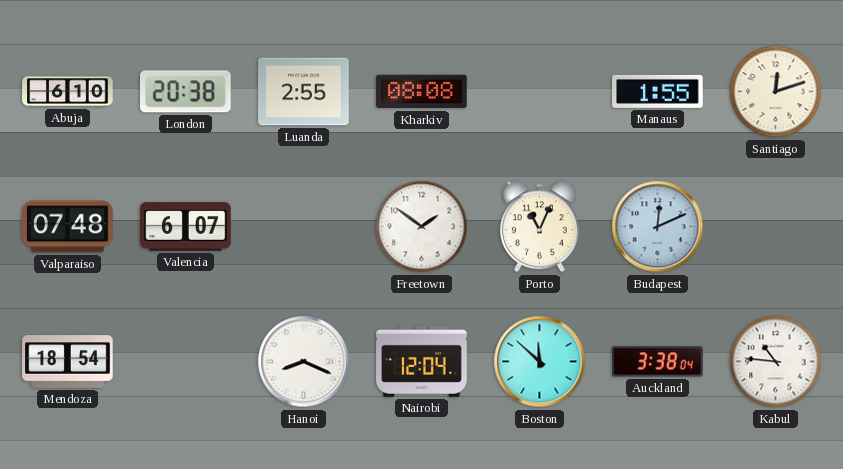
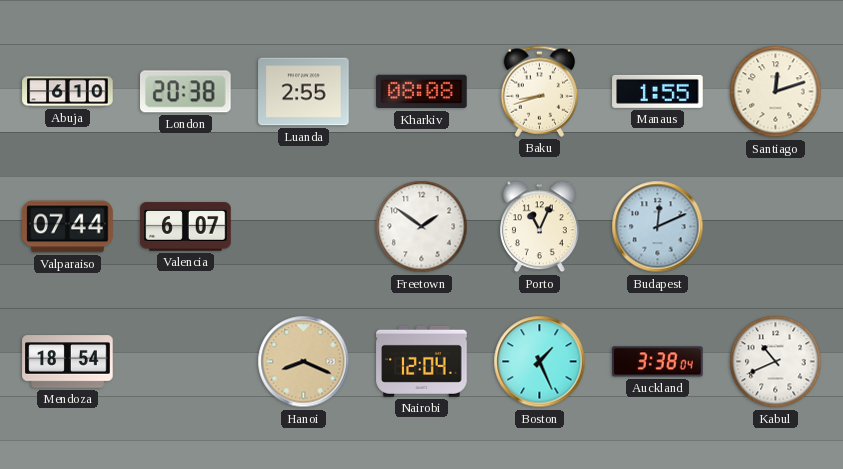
Baku: none -> 8:42 (540, 91)
Valparaiso: 07:48 -> 07:44 (68, 227)
Hanoi dial: white -> champagne (304, 362)
Boston: 11:52 -> 1:26 (540, 362)
Kabul: 10:46 -> 10:41 (776, 362)
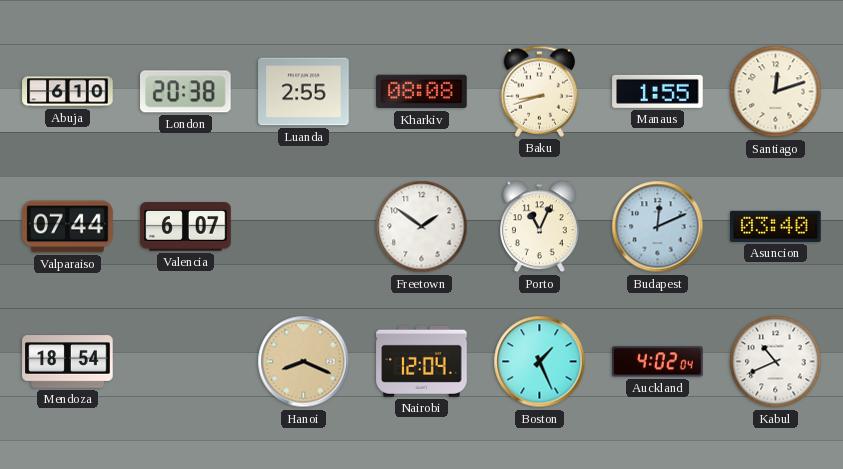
Asuncion: none -> 03:40 (776, 226)
Auckland: 3:38 -> 4:02 (658, 362)
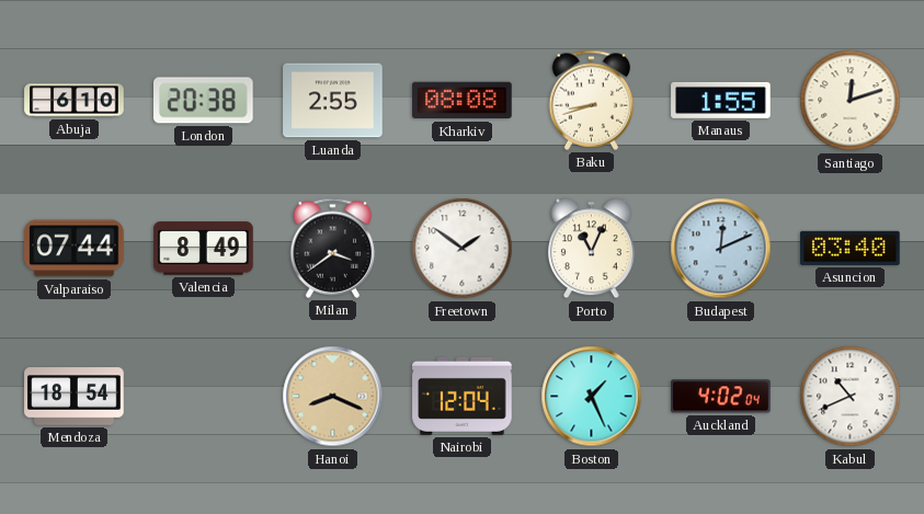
Valencia: 6:07 -> 8:49 (204, 249)
Milan: none -> 3:39 (333, 248)
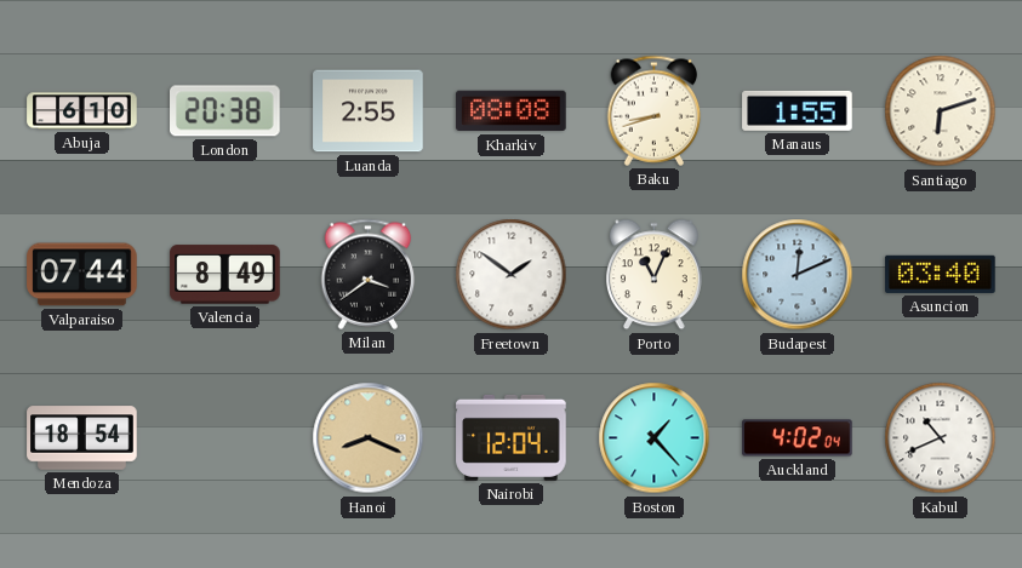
Santiago: 12:12 -> 6:12 (941, 111)
Boston: 1:26 -> 1:23 (655, 438)
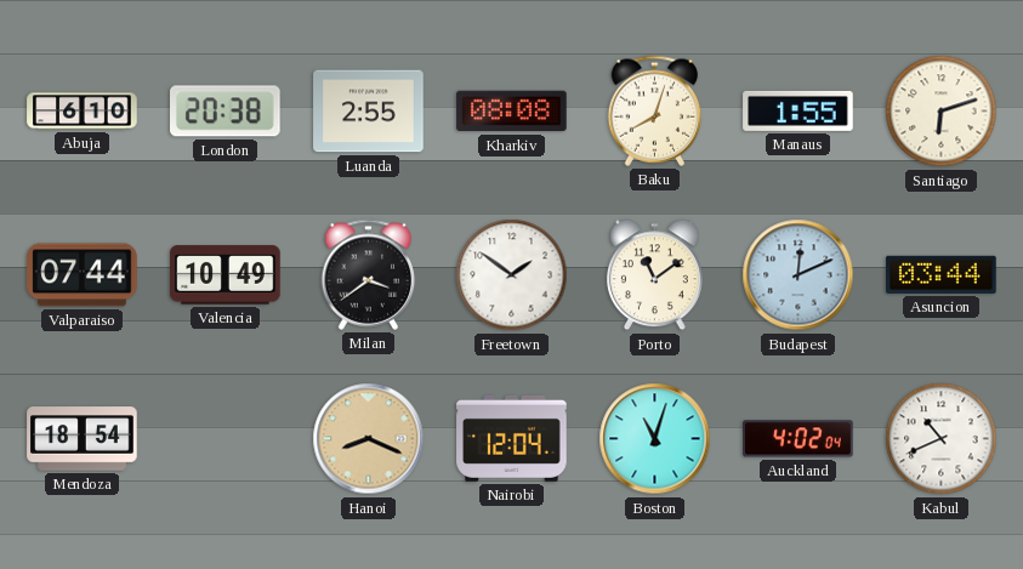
Baku: 8:42 -> 8:03 (655, 110)
Valencia: 8:49 -> 10:49 (226, 275)
Porto: 11:04 -> 11:09 (654, 275)
Asuncion: 03:40 -> 03:44 (942, 274)
Boston: 1:23 -> 11:03 (655, 439)
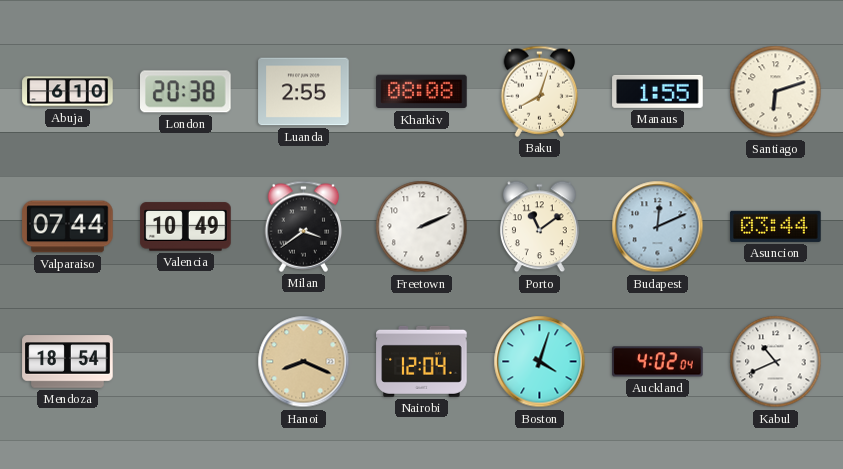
Freetown: 1:51 -> 2:11 (422, 227)
Boston: 11:03 -> 4:03 (540, 362)
